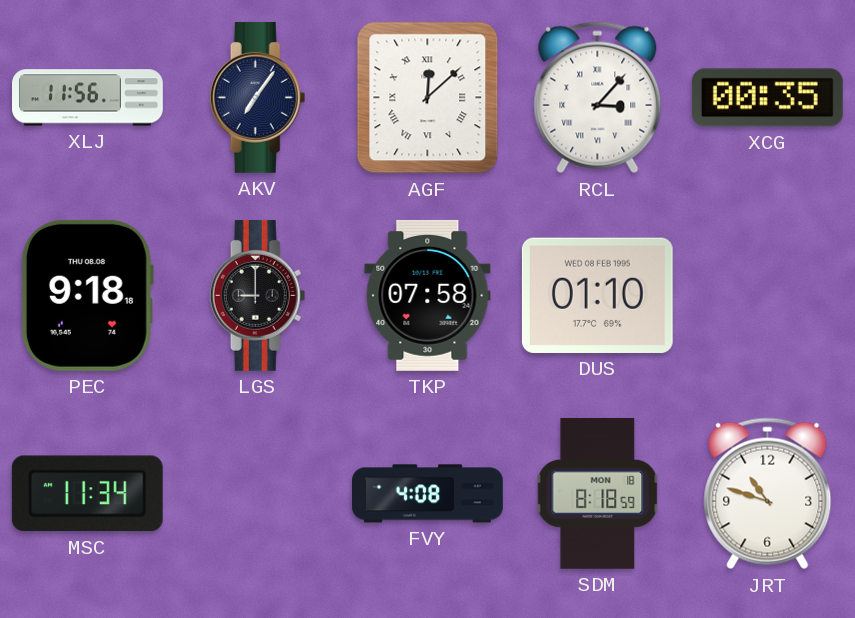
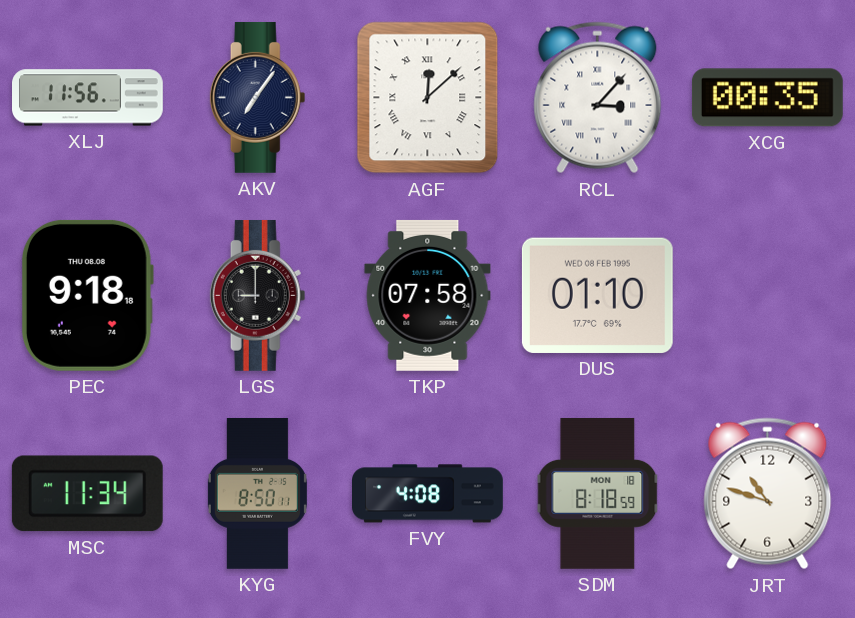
KYG: none -> 8:50 (257, 493)
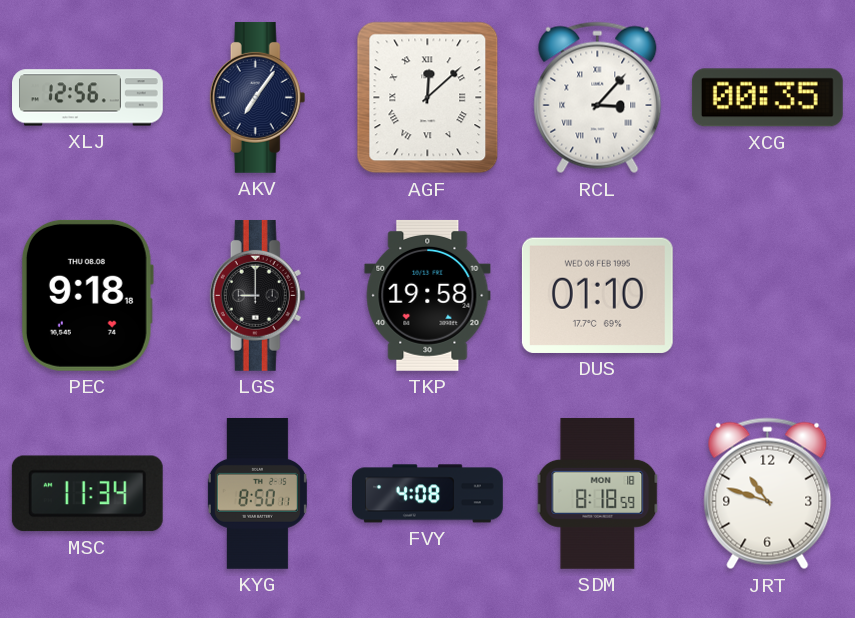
XLJ: 11:56 -> 12:56 (88, 98)
TKP: 07:58 -> 19:58 (428, 295)
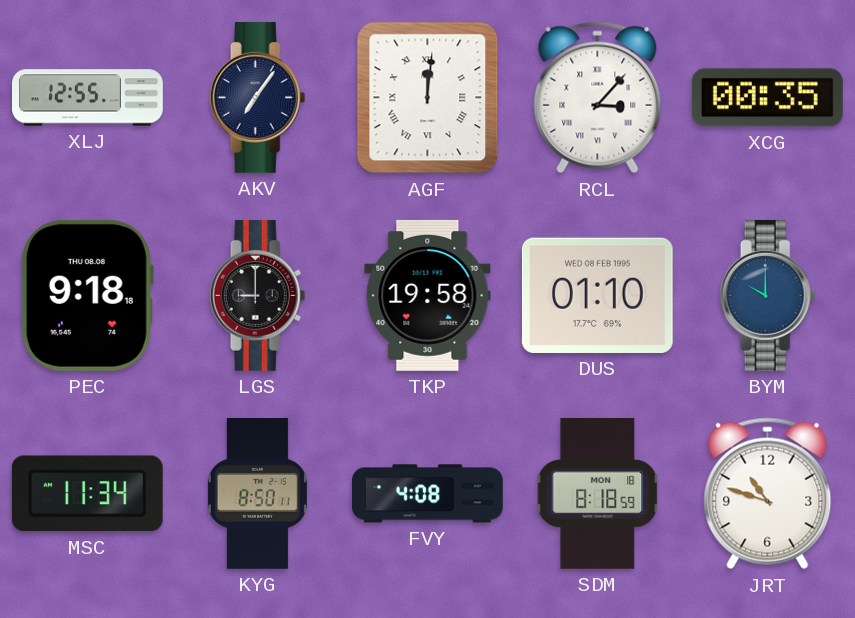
XLJ: 12:56 -> 12:55 (88, 98)
AGF: 12:08 -> 12:01 (428, 98)
BYM: none -> 10:00 (768, 295)
